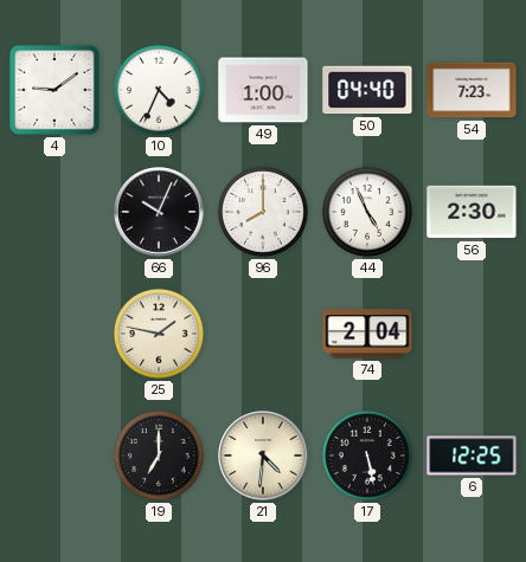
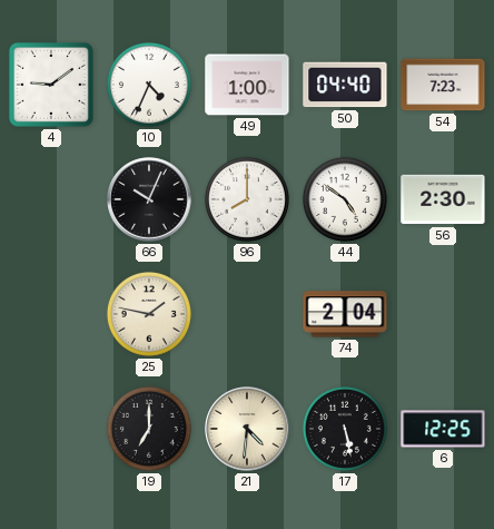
44: 4:56 -> 4:51 (345, 199)
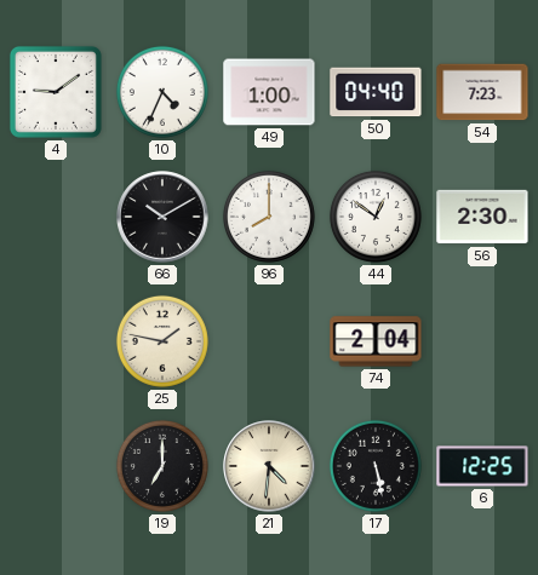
66: 10:04 -> 10:10 (162, 217)
44: 4:51 -> 12:51 (376, 217)
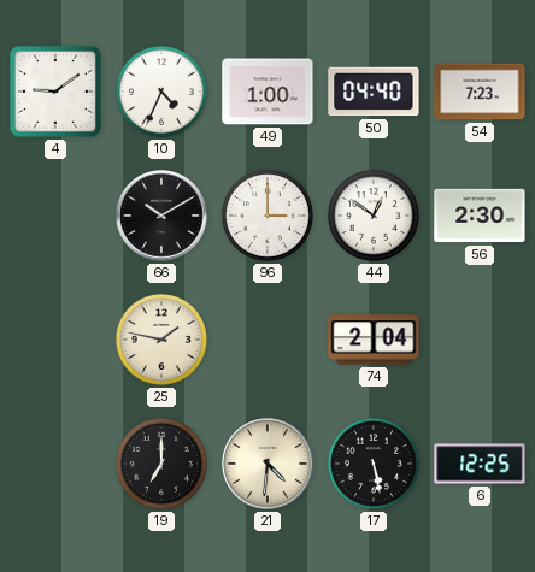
96: 8:00 -> 3:00 (267, 216)
